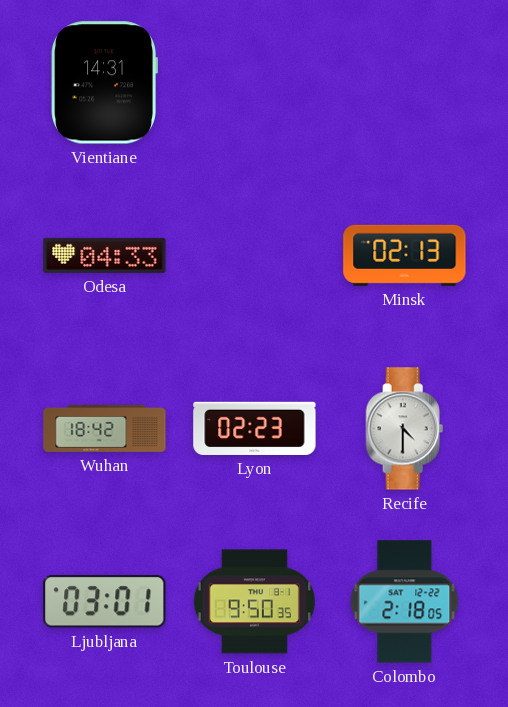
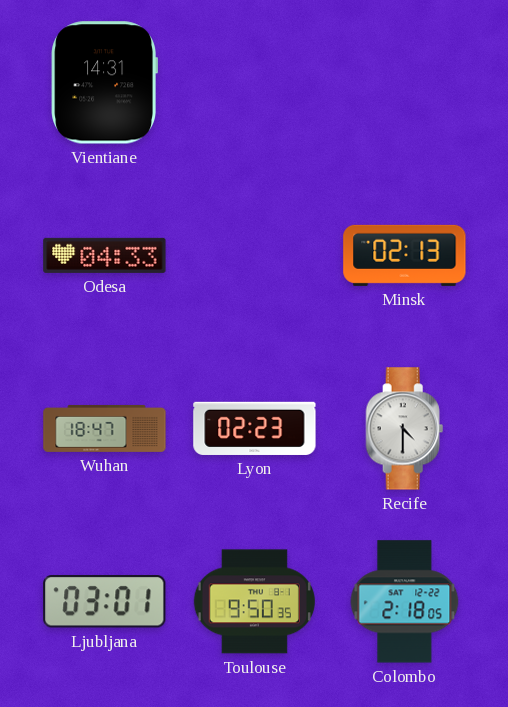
Wuhan: 18:42 -> 18:47 (105, 428)
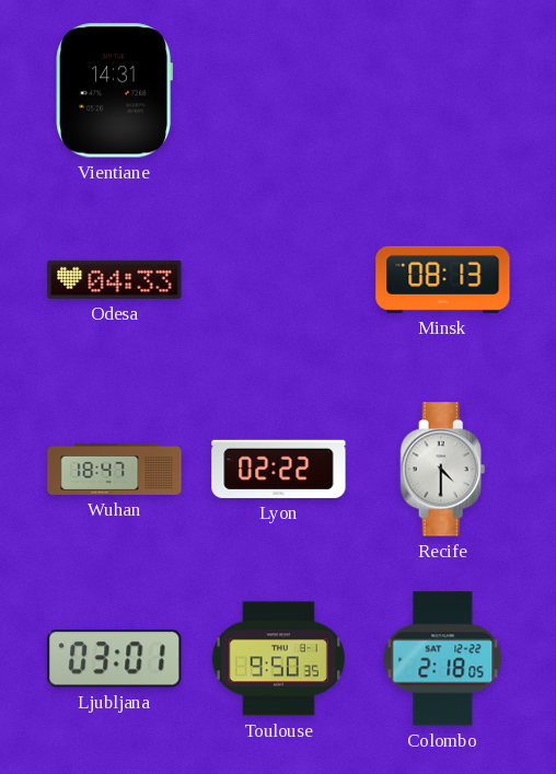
Minsk: 02:13 -> 08:13 (443, 279)
Lyon: 02:23 -> 02:22 (279, 469)
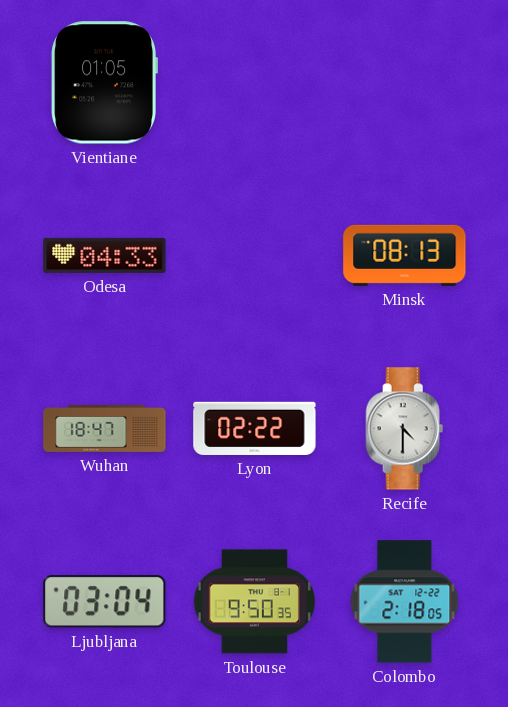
Vientiane: 14:31 -> 01:05 (104, 83)
Ljubljana: 03:01 -> 03:04 (105, 602)
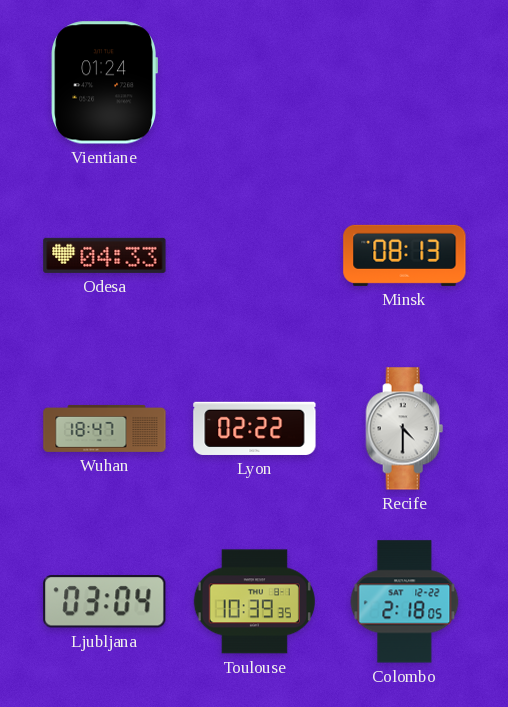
Vientiane: 01:05 -> 01:24 (104, 83)
Toulouse: 9:50 -> 10:39 (254, 602)
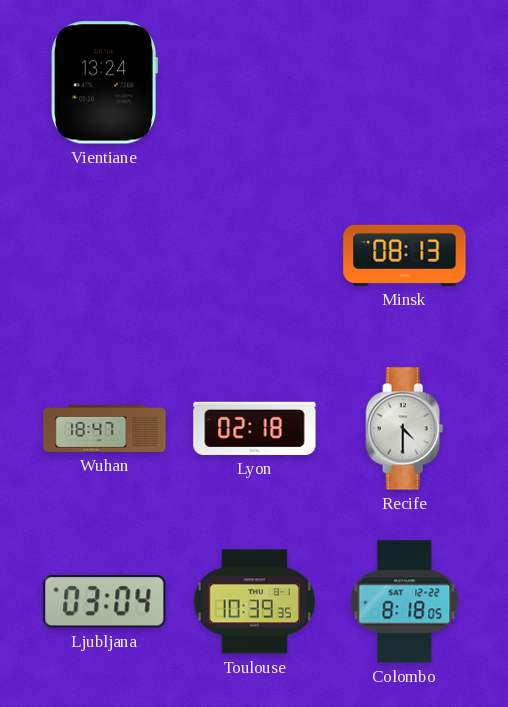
Vientiane: 01:24 -> 13:24 (104, 83)
Odesa: 04:33 -> none (105, 255)
Lyon: 02:22 -> 02:18 (255, 428)
Colombo: 2:18 -> 8:18 (405, 602)
